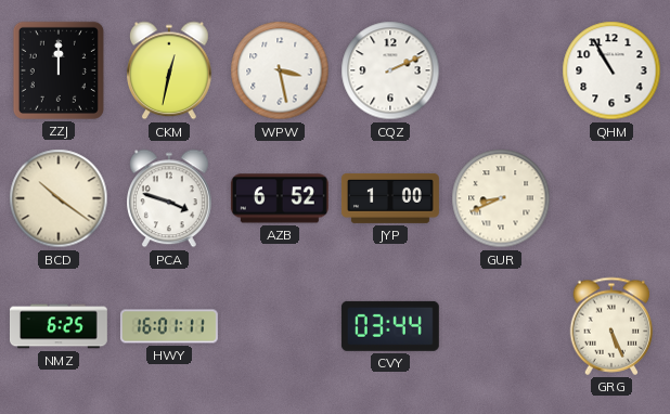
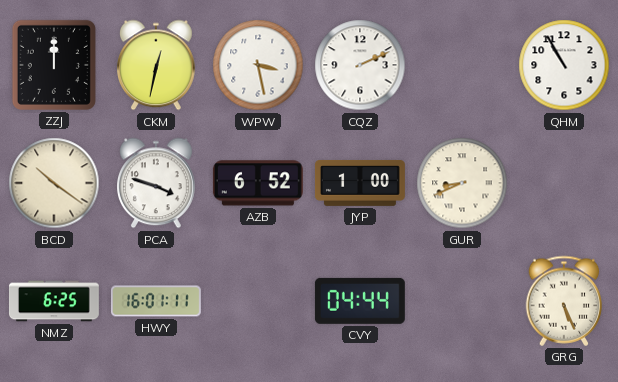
CVY: 03:44 -> 04:44 (360, 301)
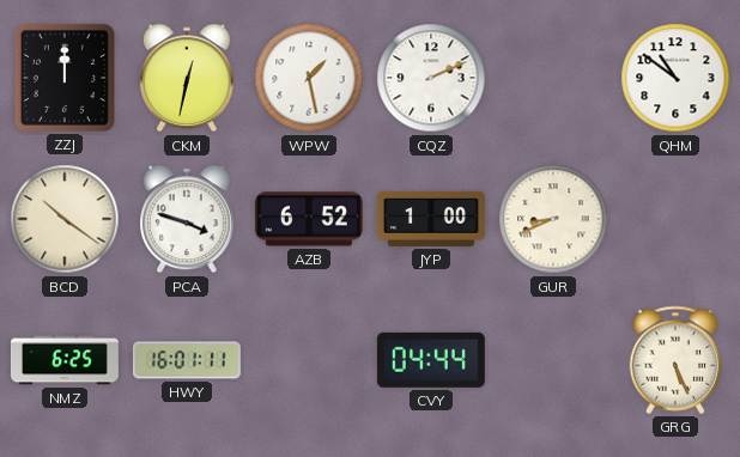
WPW: 3:28 -> 1:28 (309, 78)
QHM: 10:55 -> 10:51 (675, 78)
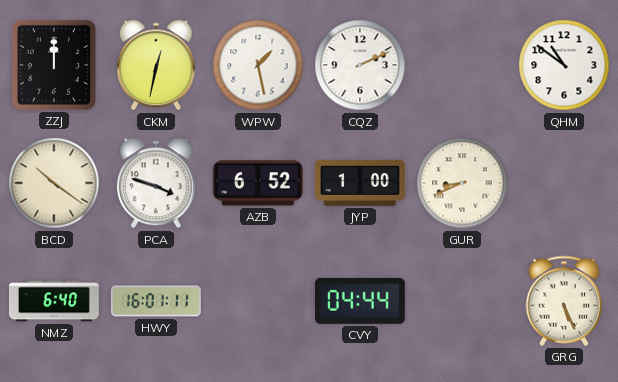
NMZ: 6:25 -> 6:40 (54, 301)
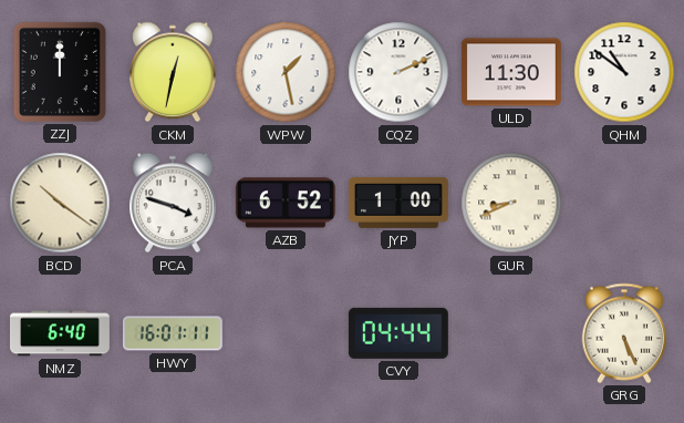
ULD: none -> 11:30 (511, 72)
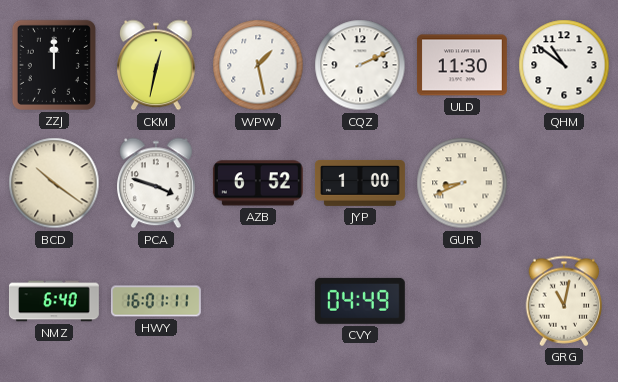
CVY: 04:44 -> 04:49 (360, 301)
GRG: 5:26 -> 11:02 (564, 301)
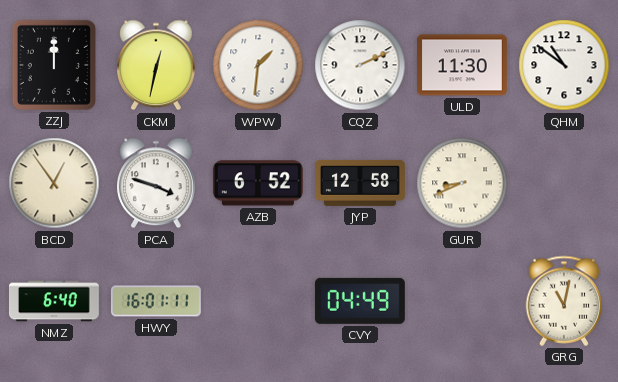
WPW: 1:28 -> 1:31 (258, 65)
BCD: 10:21 -> 12:54 (54, 183)
JYP: 1:00 -> 12:58 (360, 183)
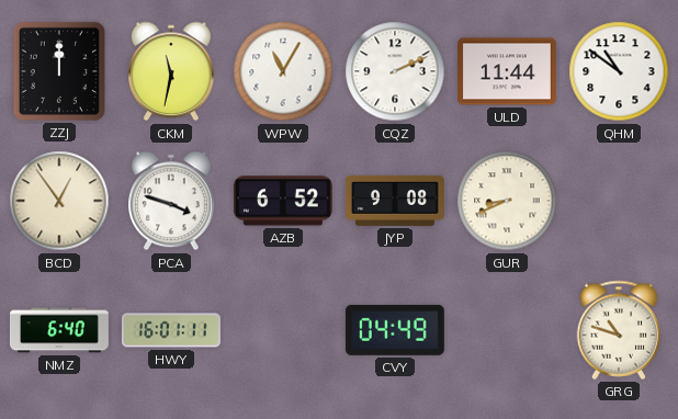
CKM: 12:32 -> 11:32 (172, 71)
WPW: 1:31 -> 11:05 (283, 71)
ULD: 11:30 -> 11:44 (507, 71)
JYP: 12:58 -> 9:08 (395, 201)
GRG: 11:02 -> 10:48 (619, 330)
